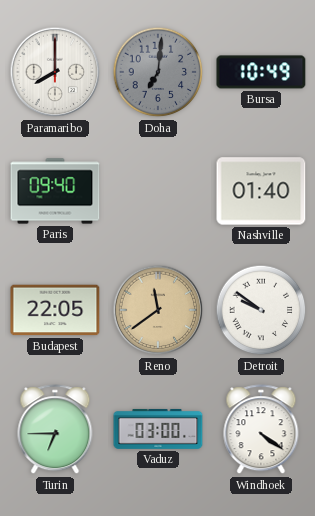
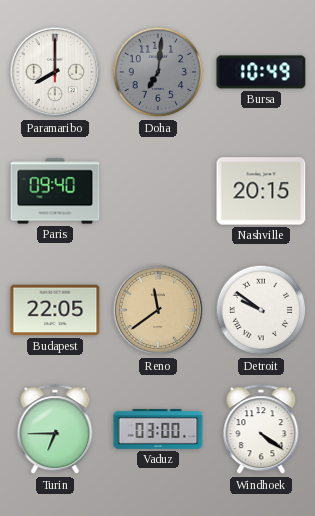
Nashville: 01:40 -> 20:15 (261, 191)
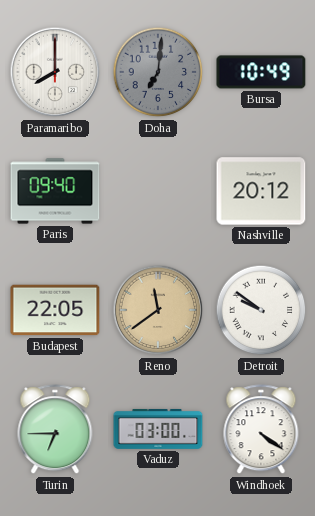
Nashville: 20:15 -> 20:12 (261, 191)
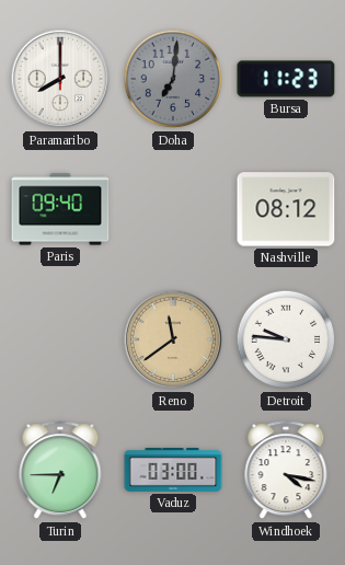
Bursa: 10:49 -> 11:23 (286, 79)
Nashville: 20:12 -> 08:12 (286, 209)
Budapest: 22:05 -> none (55, 310)
Detroit: 9:51 -> 9:46 (286, 339)
Windhoek: 4:21 -> 4:17 (286, 471)
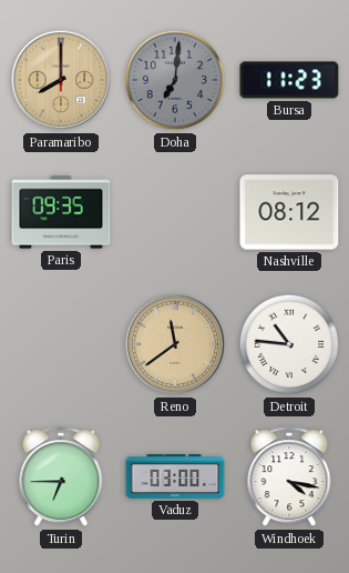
Paramaribo dial: white -> champagne (61, 80)
Paris: 09:40 -> 09:35 (61, 212)
Detroit: 9:46 -> 10:46 (289, 344)
